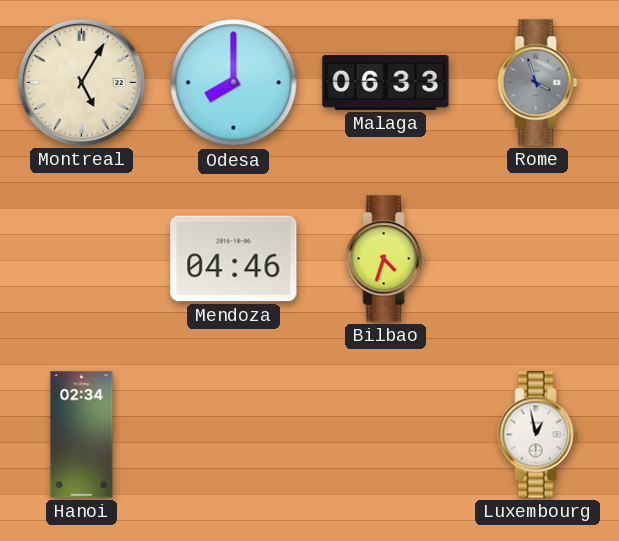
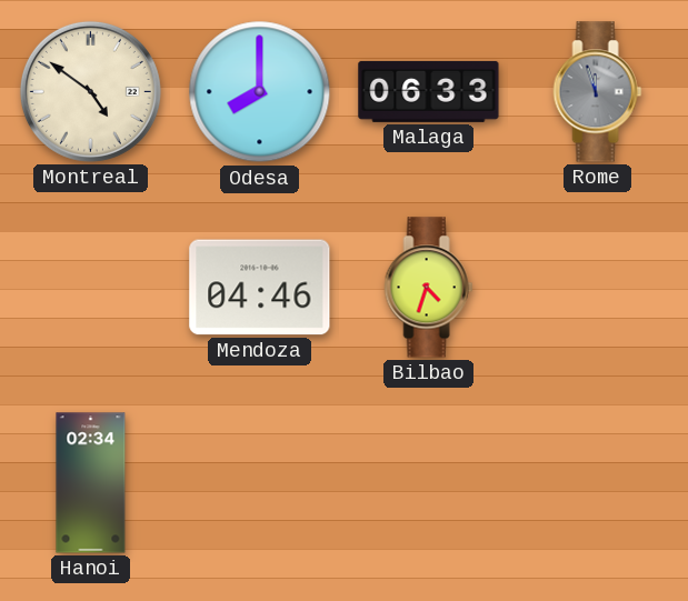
Montreal: 5:05 -> 4:51 (90, 91)
Rome: 3:57 -> 11:57 (598, 92)
Luxembourg: 12:58 -> none (538, 435)
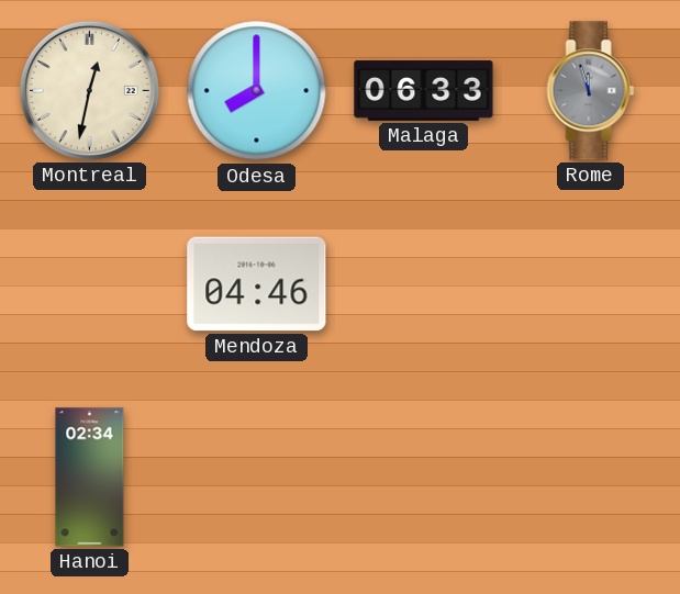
Montreal: 4:51 -> 12:32 (89, 90)
Bilbao: 4:33 -> none (429, 288)
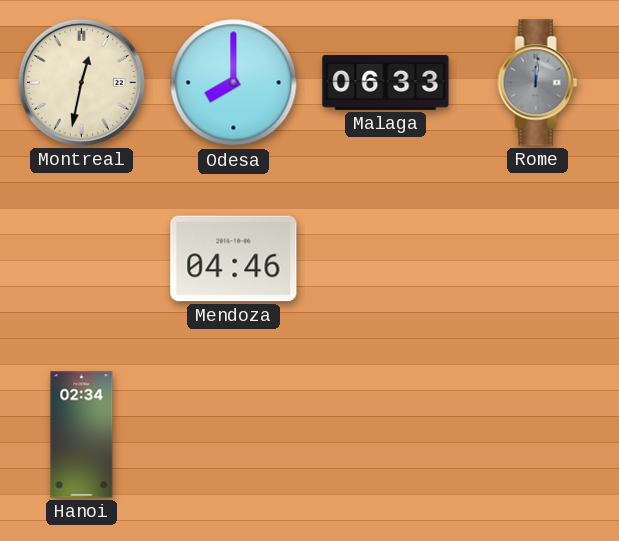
Rome: 11:57 -> 12:01 (538, 83)
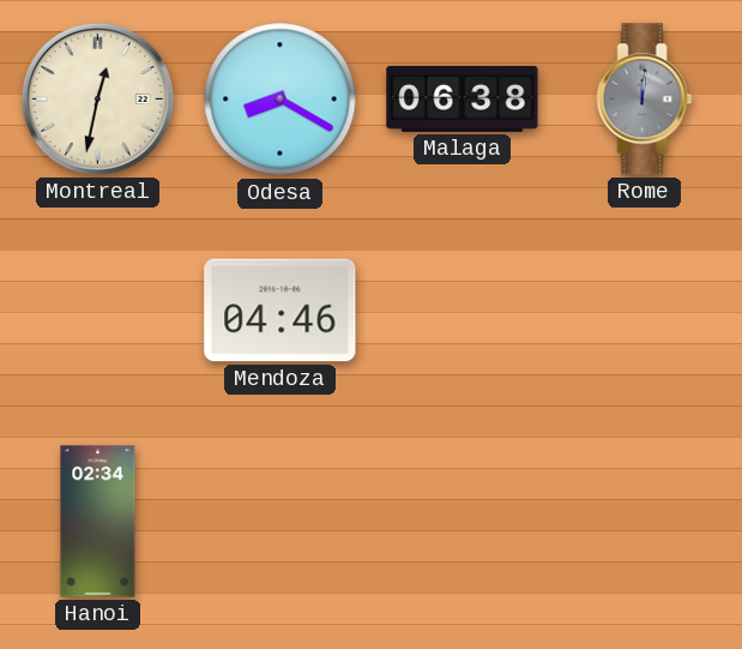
Odesa: 8:00 -> 8:20 (280, 100)
Malaga: 06:33 -> 06:38 (463, 98)
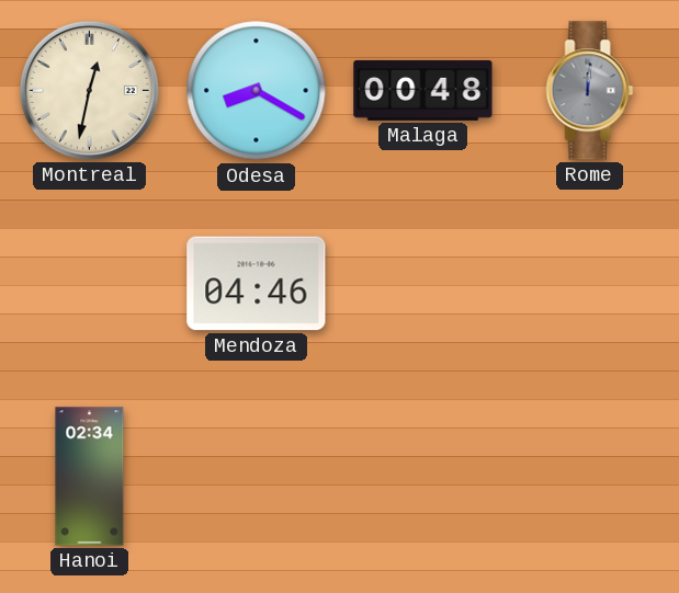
Malaga: 06:38 -> 00:48 (423, 90)
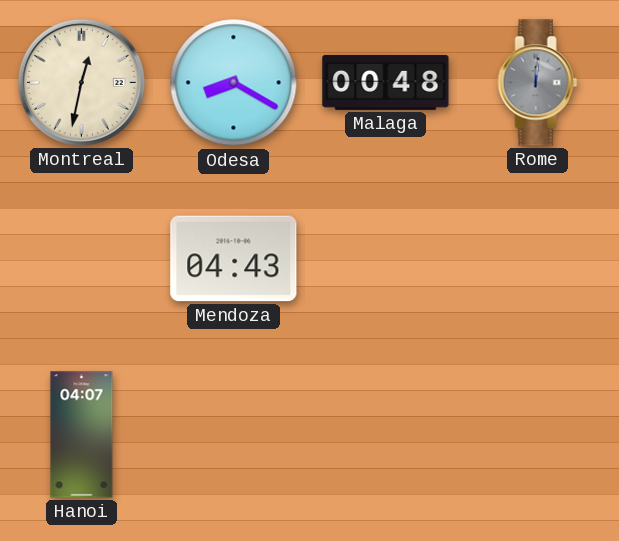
Mendoza: 04:46 -> 04:43 (234, 259)
Hanoi: 02:34 -> 04:07 (82, 435)
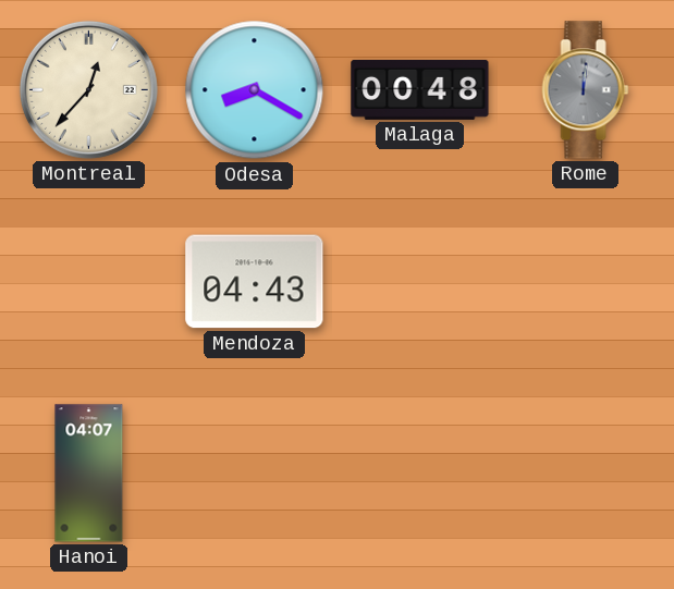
Montreal: 12:32 -> 12:37 (88, 89)
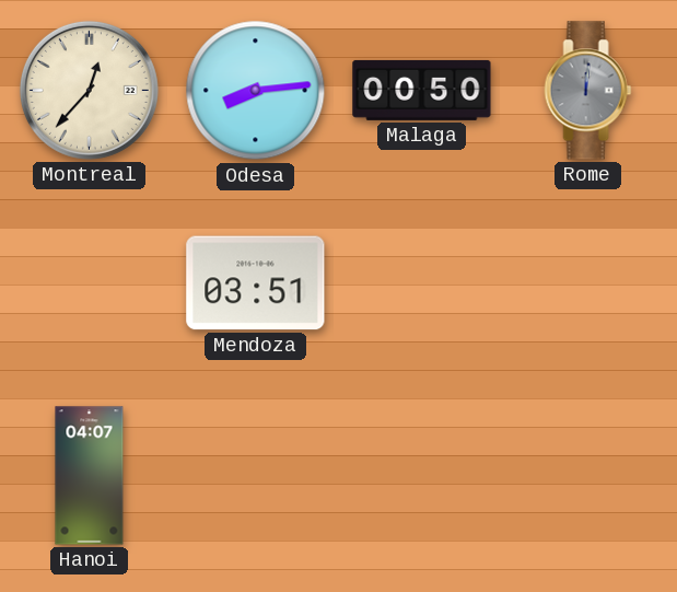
Odesa: 8:20 -> 8:14 (256, 91)
Malaga: 00:48 -> 00:50 (422, 90)
Mendoza: 04:43 -> 03:51 (256, 283)
